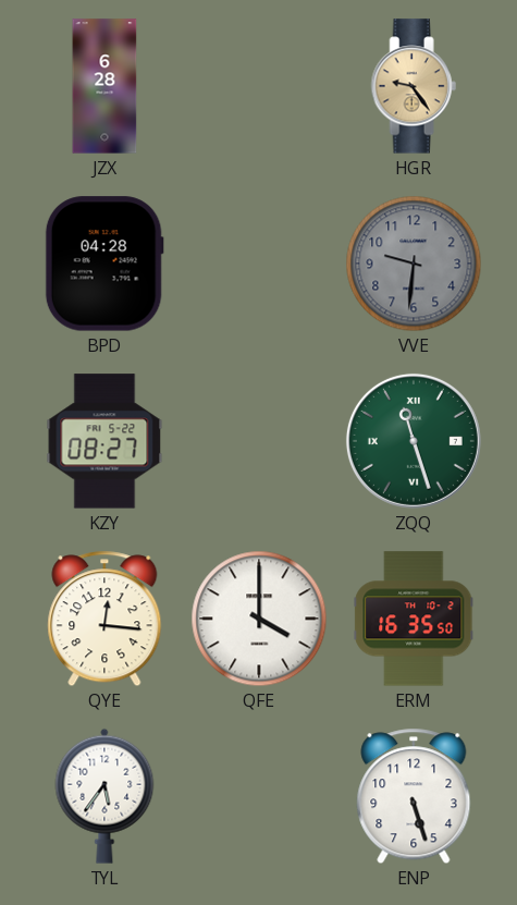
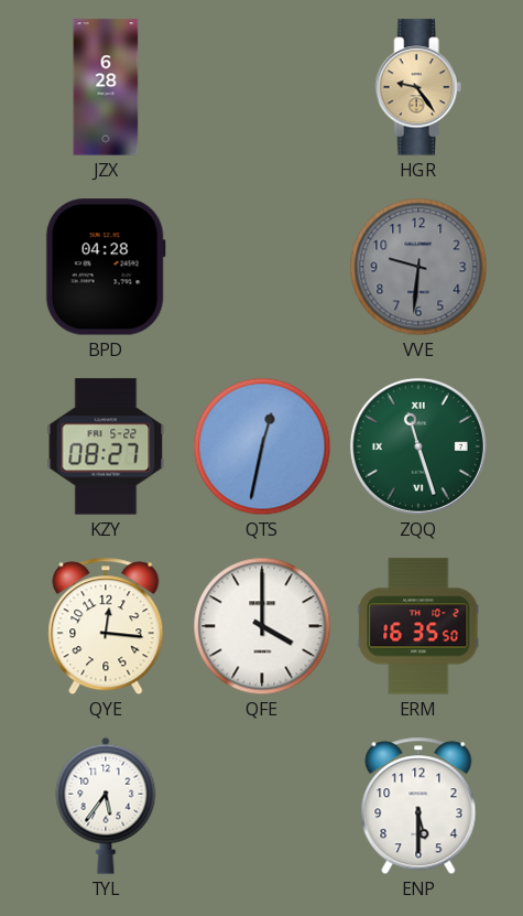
QTS: none -> 12:32 (262, 446)
ENP: 5:27 -> 5:30 (418, 806)
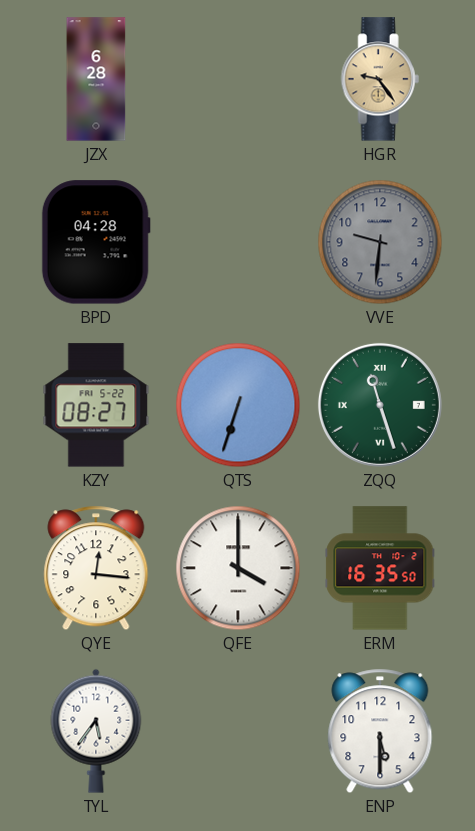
QTS: 12:32 -> 6:33 (238, 405)
